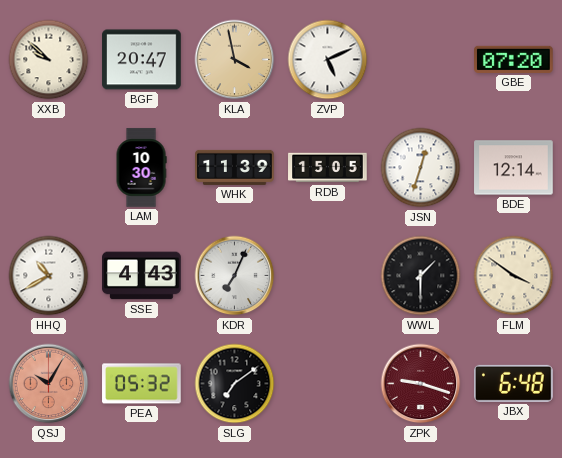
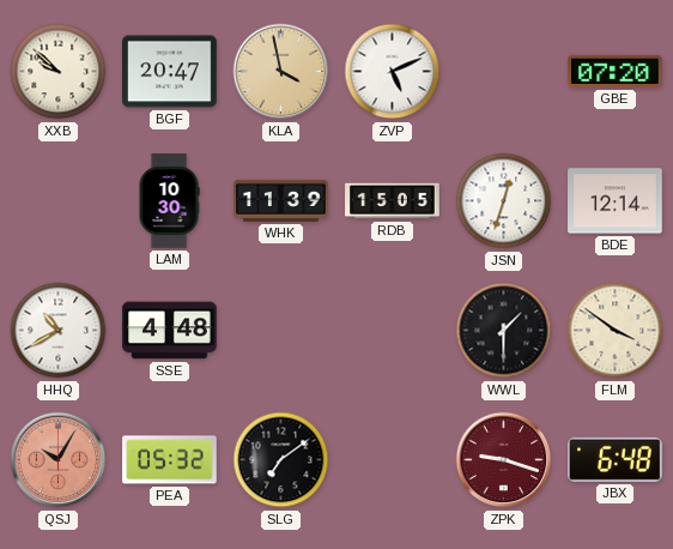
SSE: 4:43 -> 4:48 (170, 331)
KDR: 7:04 -> none (235, 276)
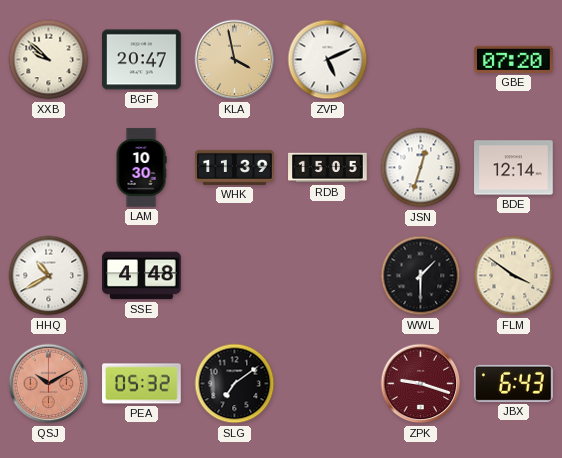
QSJ: 10:05 -> 10:10 (49, 384)
JBX: 6:48 -> 6:43 (514, 383)
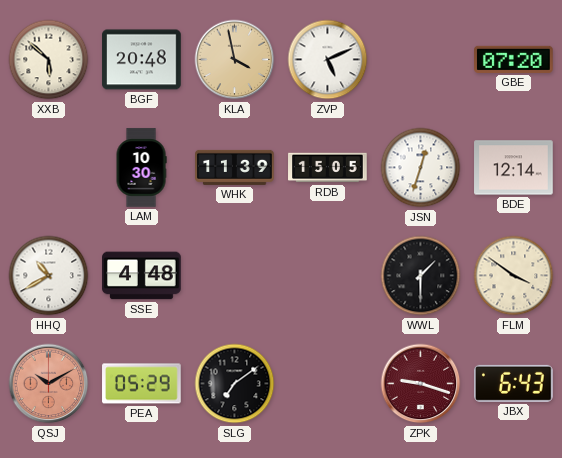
XXB: 9:52 -> 5:52 (49, 60)
BGF: 20:47 -> 20:48 (142, 60)
PEA: 05:32 -> 05:29 (142, 384)
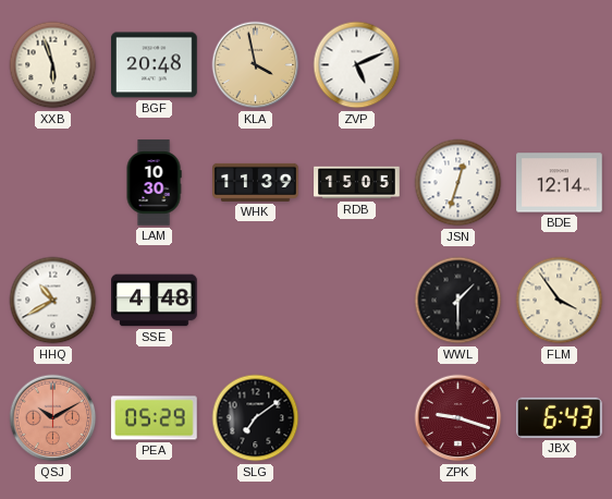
XXB: 5:52 -> 5:57 (53, 65)
GBE: 07:20 -> none (514, 59)
FLM: 3:51 -> 3:54 (560, 301)
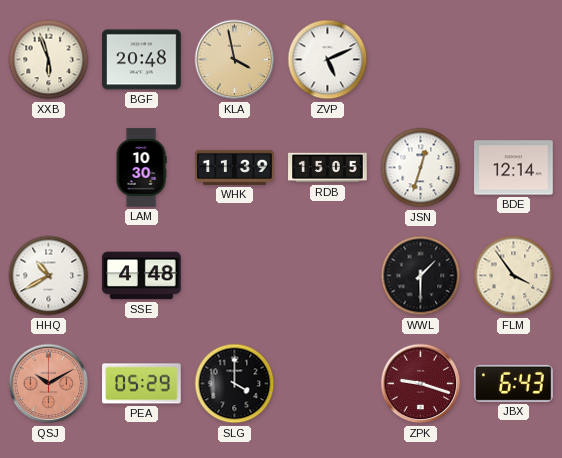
SLG: 7:09 -> 4:00 (235, 384)
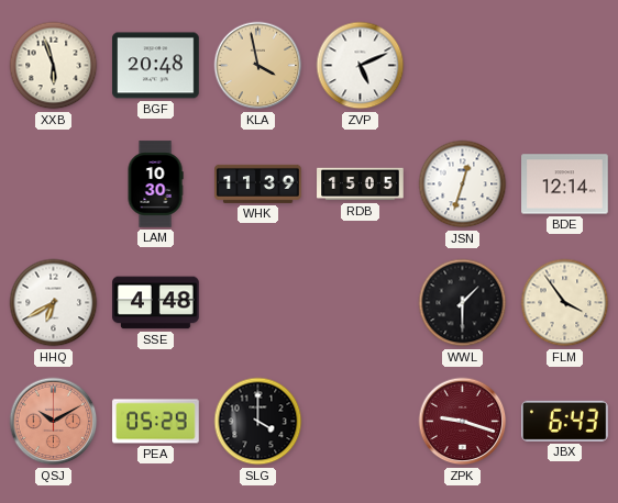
HHQ: 10:40 -> 6:40 (54, 303)
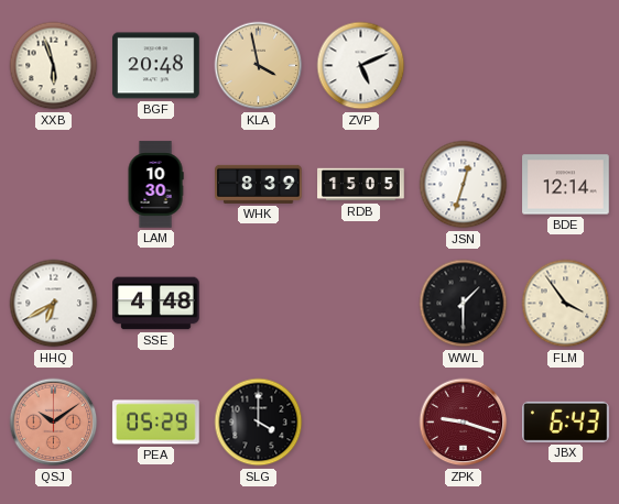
WHK: 11:39 -> 8:39 (259, 184)
QSJ: 10:10 -> 10:09 (54, 423)
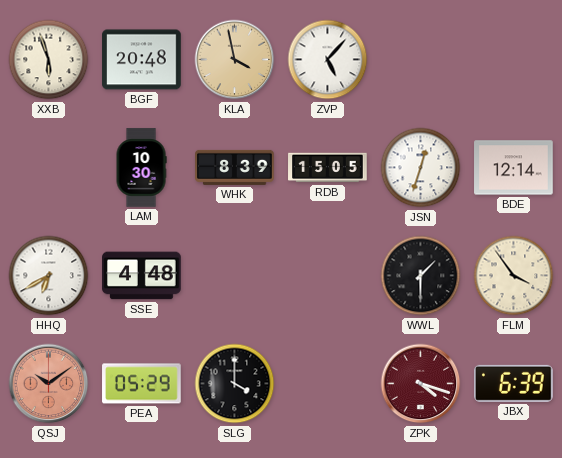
ZVP: 5:11 -> 5:07 (328, 60)
ZPK: 9:18 -> 4:18 (421, 384)
JBX: 6:43 -> 6:39 (514, 383)
